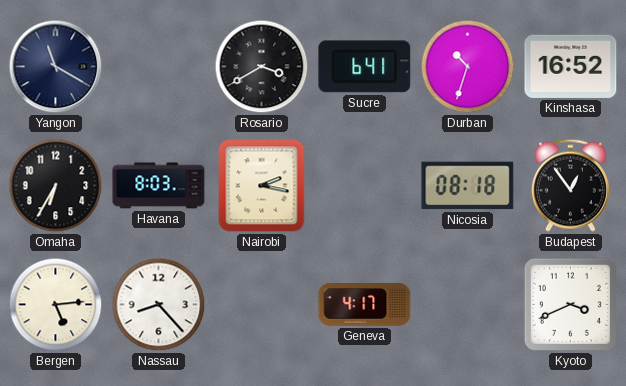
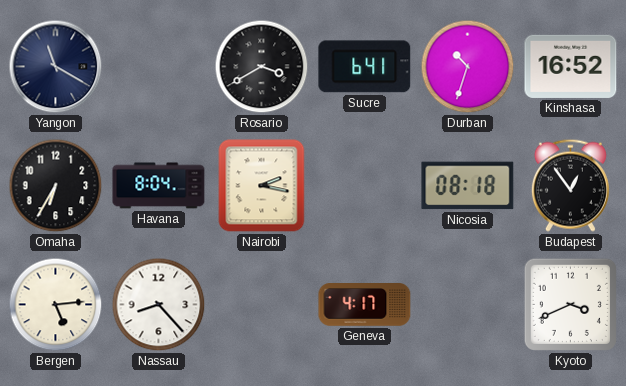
Havana: 8:03 -> 8:04 (159, 186)
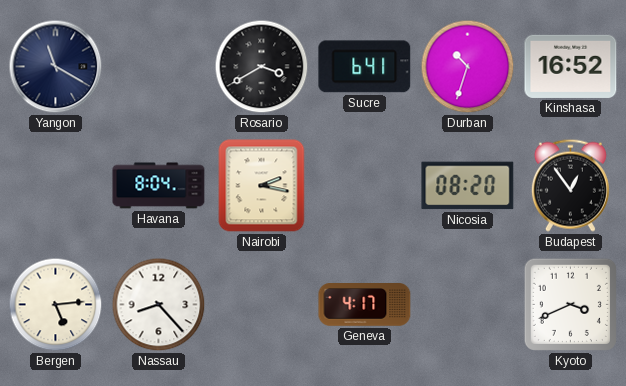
Omaha: 6:35 -> none (56, 186)
Nicosia: 08:18 -> 08:20 (468, 186)
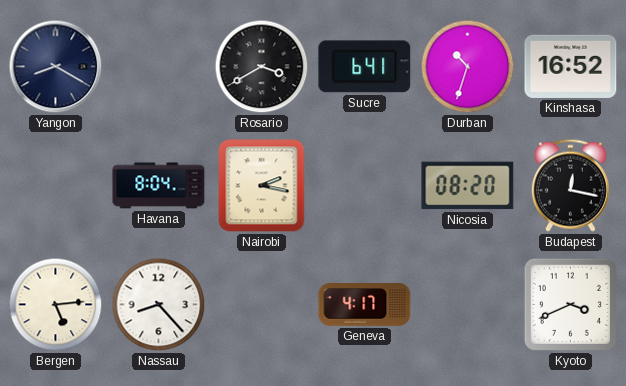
Yangon: 11:20 -> 8:20 (56, 67)
Budapest: 12:54 -> 12:17 (570, 185)
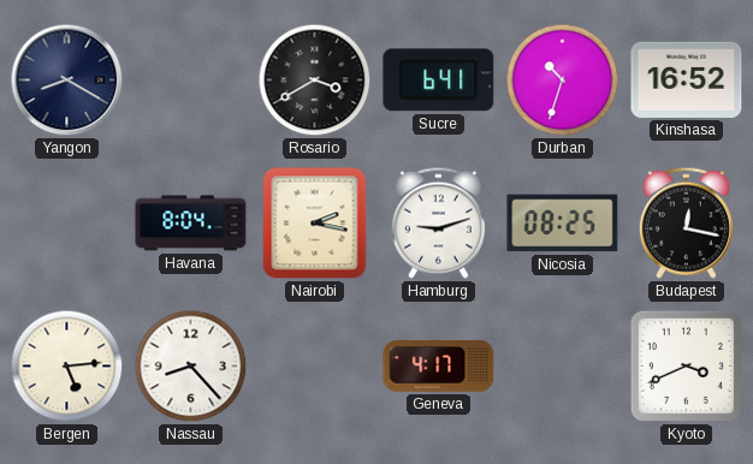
Hamburg: none -> 9:12 (438, 222)
Nicosia: 08:20 -> 08:25 (563, 224)
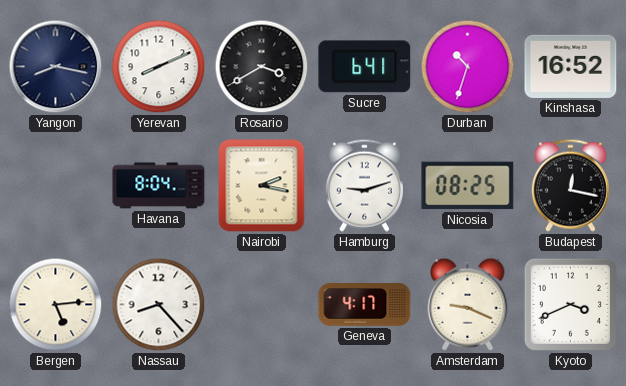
Yangon: 8:20 -> 8:17 (56, 67)
Yerevan: none -> 8:11 (159, 67)
Amsterdam: none -> 9:19 (468, 304)
